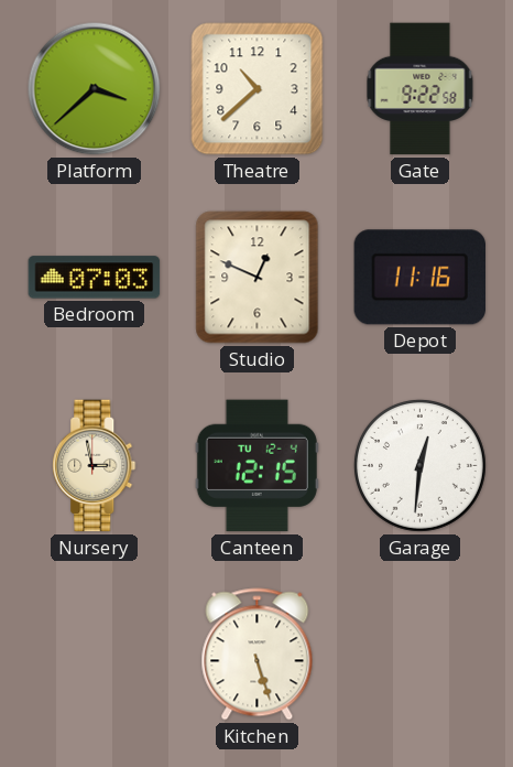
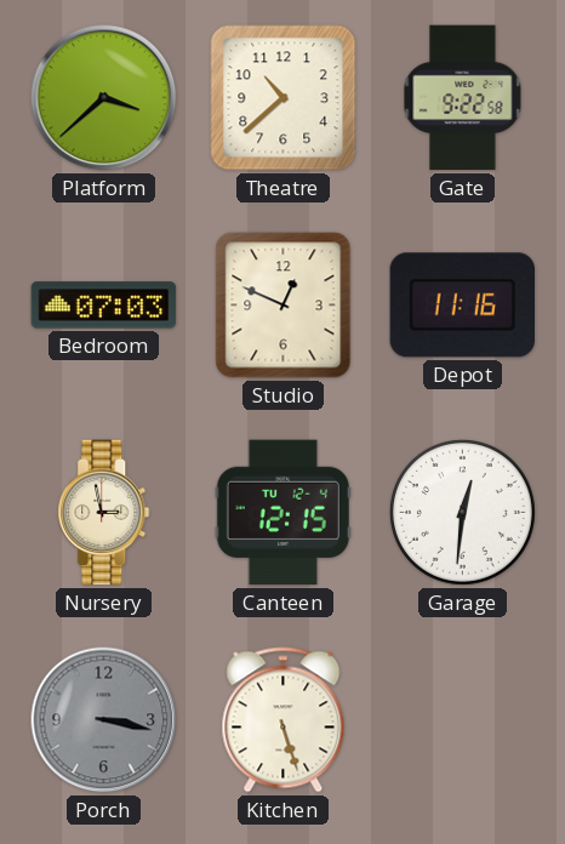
Porch: none -> 3:17 (104, 720)
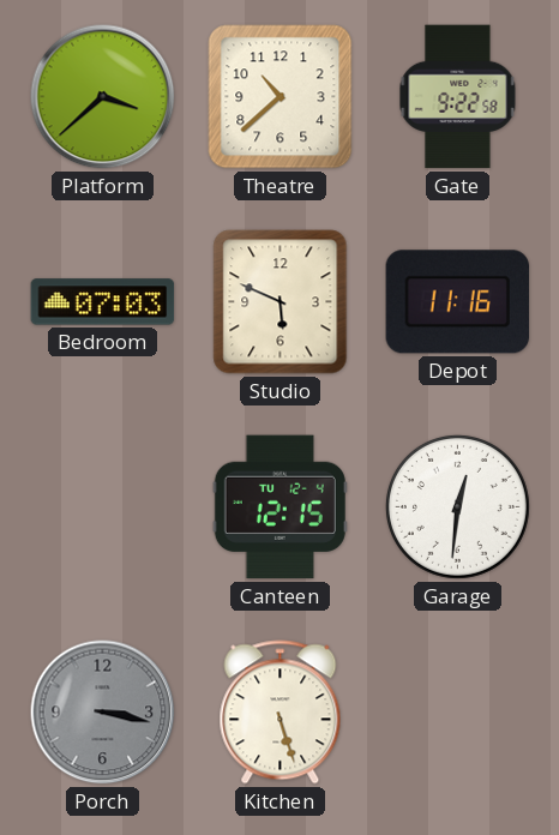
Studio: 12:49 -> 5:49 (281, 302)
Nursery: 2:58 -> none (104, 513)
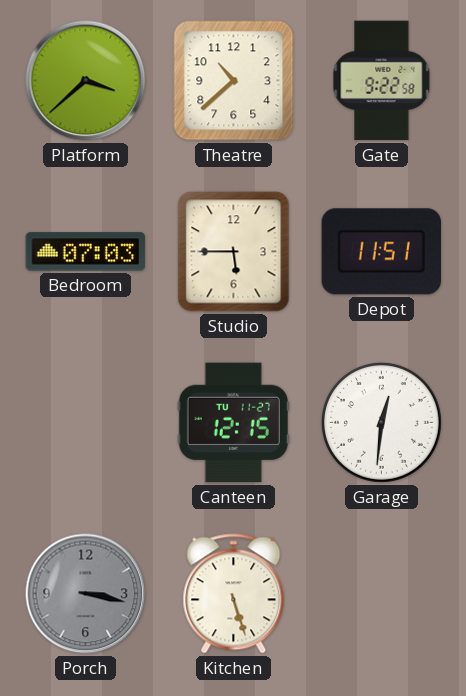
Studio: 5:49 -> 5:45 (234, 252)
Depot: 11:16 -> 11:51 (381, 252)
Canteen date: TU 12-4 -> TU 11-27 (233, 423)
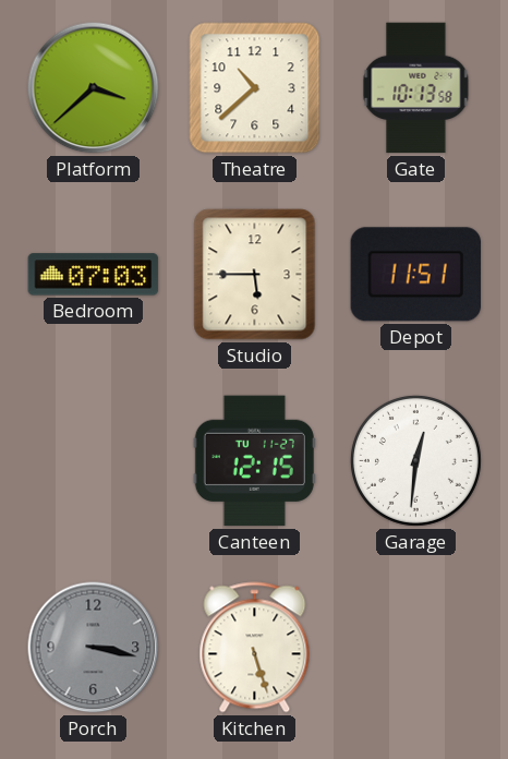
Gate: 9:22 -> 10:13 (416, 88)
